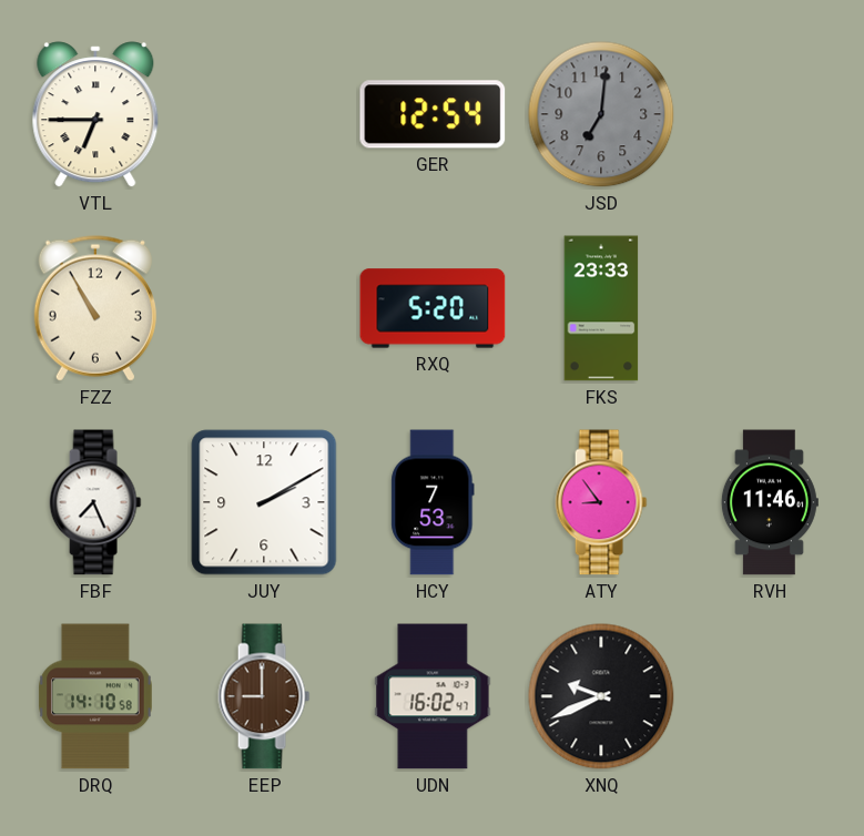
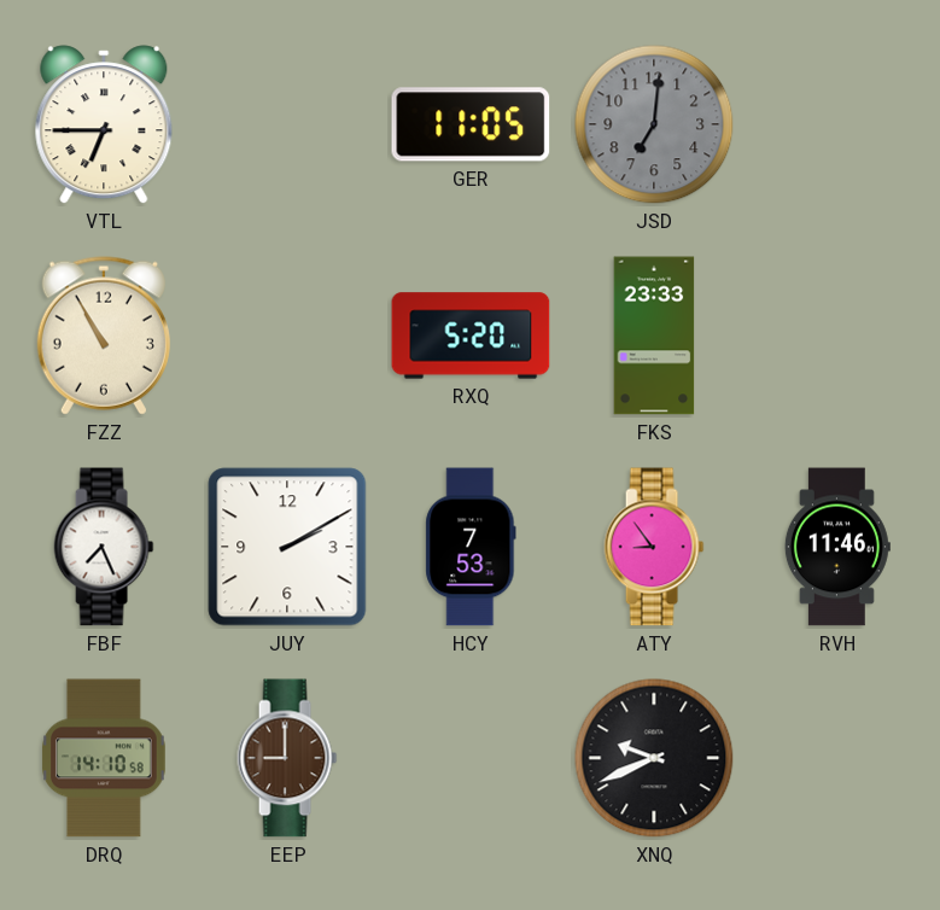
GER: 12:54 -> 11:05 (471, 124)
UDN: 16:02 -> none (433, 696)
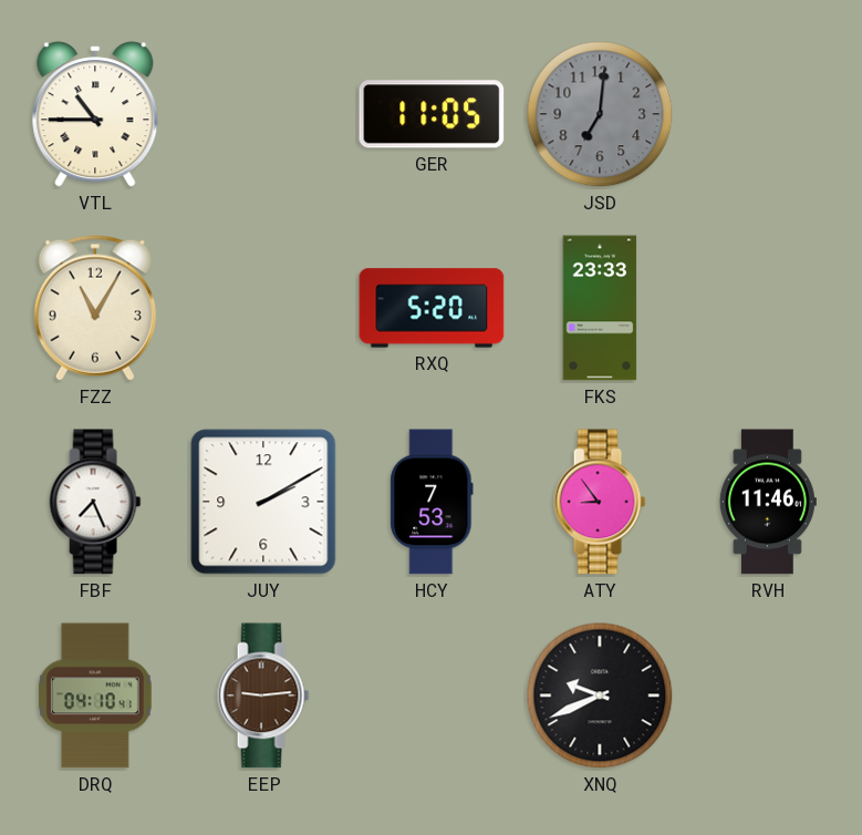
VTL: 6:45 -> 10:45 (95, 114)
FZZ: 10:55 -> 11:05 (95, 308)
DRQ: 14:10 -> 04:10 (96, 695)
EEP: 9:00 -> 9:14 (263, 695)
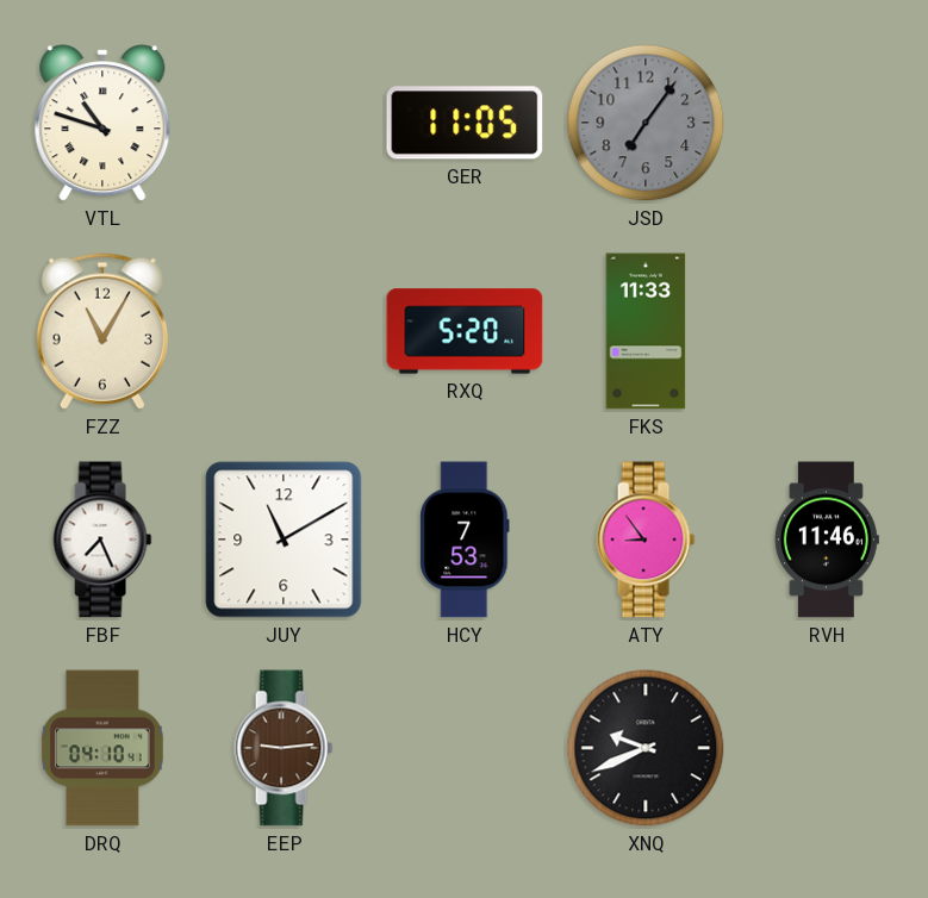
VTL: 10:45 -> 10:48 (102, 123)
JSD: 7:01 -> 7:06 (646, 123)
FKS: 23:33 -> 11:33 (646, 331)
JUY: 2:10 -> 11:10 (284, 540)
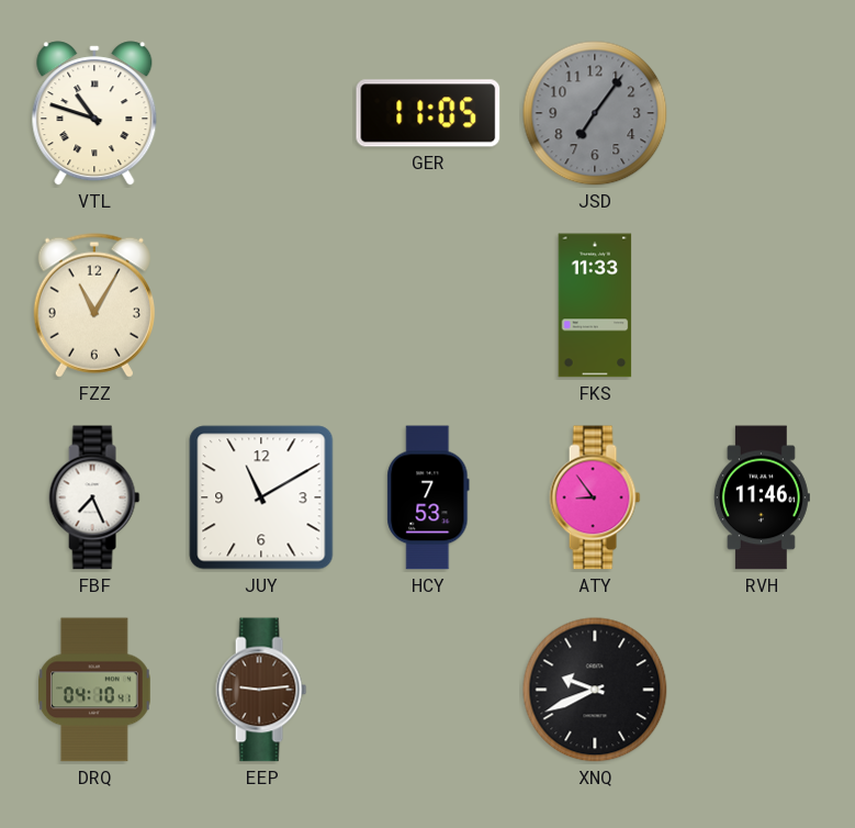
RXQ: 5:20 -> none (465, 331)
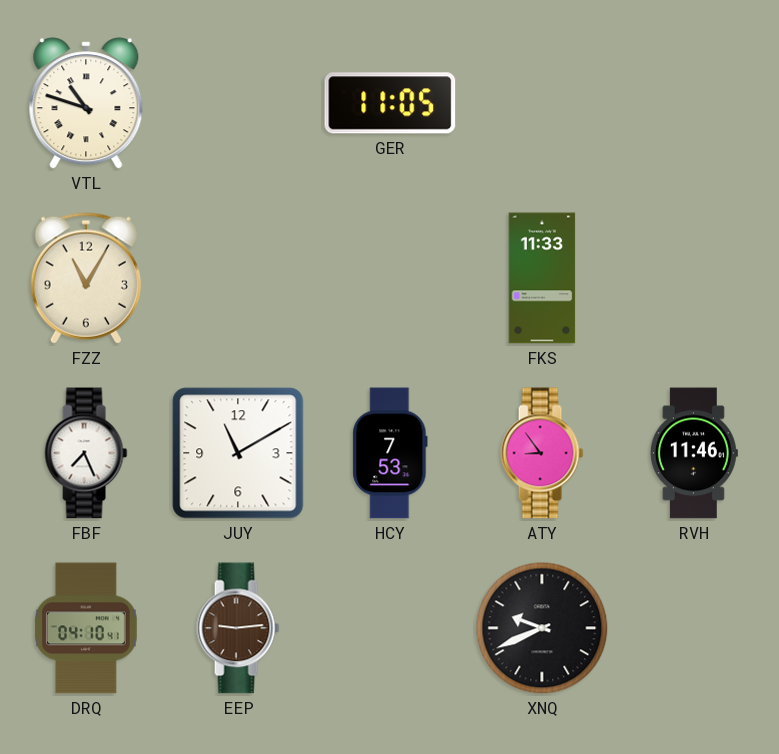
JSD: 7:06 -> none (595, 113)
